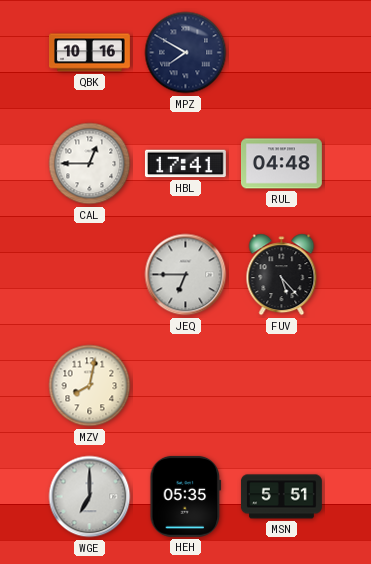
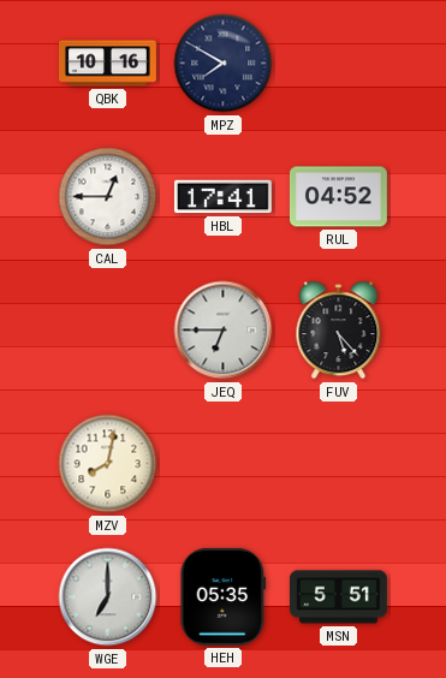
RUL: 04:48 -> 04:52 (338, 197)
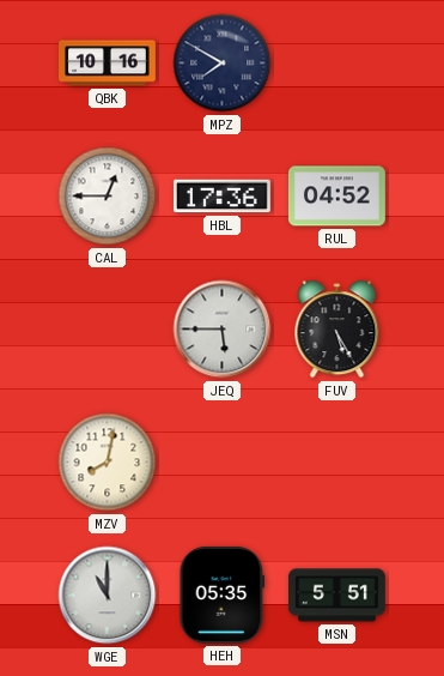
HBL: 17:41 -> 17:36 (221, 197)
JEQ: 6:45 -> 5:45 (223, 330)
FUV: 5:23 -> 5:25 (337, 330)
WGE: 7:00 -> 11:00 (108, 596)
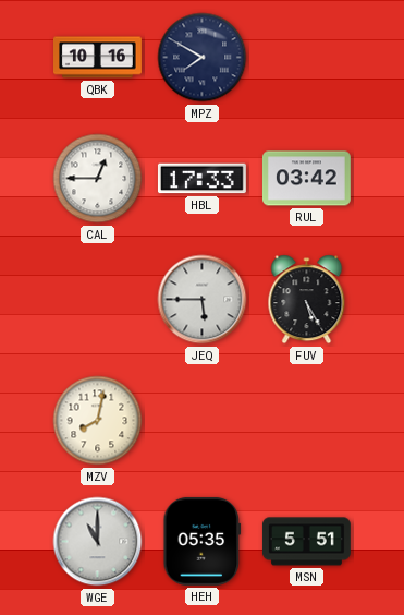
HBL: 17:36 -> 17:33 (201, 179)
RUL: 04:52 -> 03:42 (306, 179)
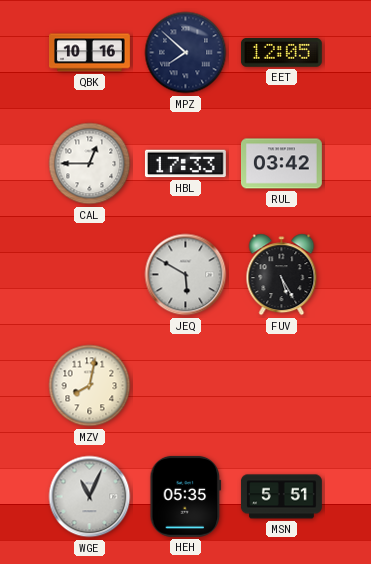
MPZ: 7:50 -> 7:52 (186, 53)
EET: none -> 12:05 (281, 53)
JEQ: 5:45 -> 5:50 (186, 275)
WGE: 11:00 -> 11:04 (90, 497)
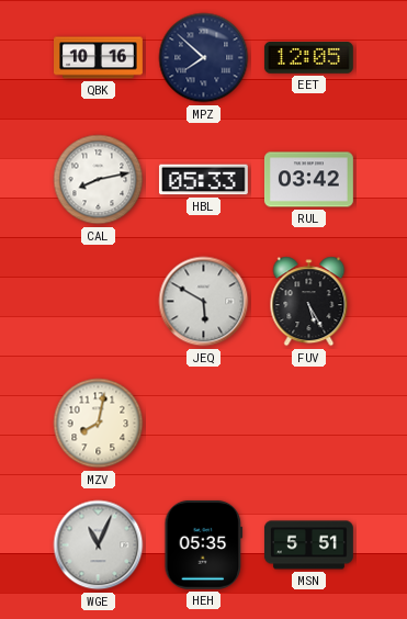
CAL: 12:45 -> 8:13 (99, 180)
HBL: 17:33 -> 05:33 (203, 180)
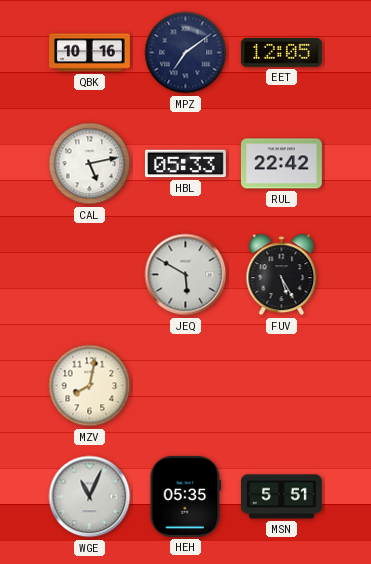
MPZ: 7:52 -> 7:09 (186, 53)
CAL: 8:13 -> 5:13 (90, 164)
RUL: 03:42 -> 22:42 (281, 164)
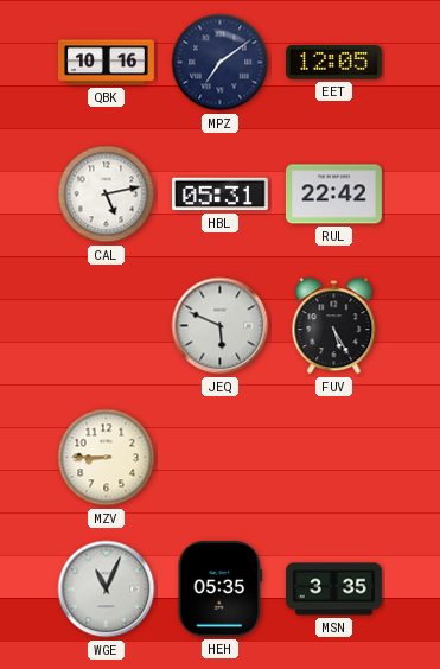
HBL: 05:33 -> 05:31 (219, 195)
JEQ: 5:50 -> 5:49 (221, 326)
MZV: 8:02 -> 8:45 (107, 458)
MSN: 5:51 -> 3:35 (333, 590)
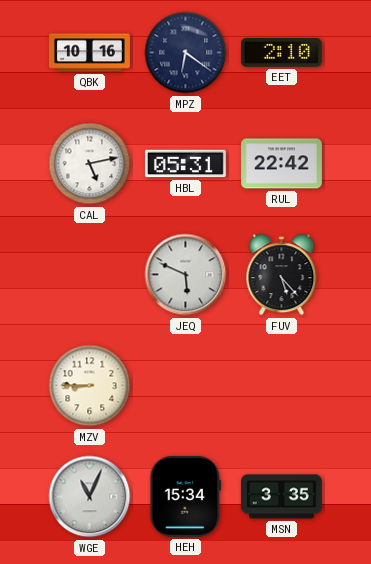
MPZ: 7:09 -> 6:21 (186, 53)
EET: 12:05 -> 2:10 (281, 53)
FUV: 5:25 -> 5:23 (282, 275)
HEH: 05:35 -> 15:34 (186, 496)
